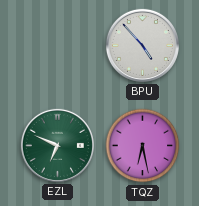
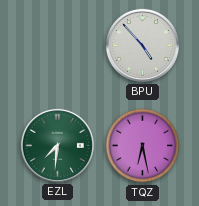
EZL: 6:49 -> 7:31 (57, 145)
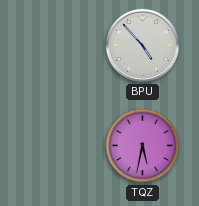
EZL: 7:31 -> none (57, 145)
TQZ: 6:28 -> 5:32 (143, 146)
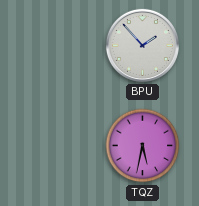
BPU: 4:53 -> 1:53 (142, 45)
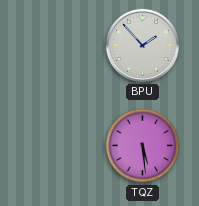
TQZ: 5:32 -> 5:29 (143, 146)
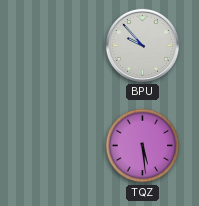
BPU: 1:53 -> 9:53 (142, 45)
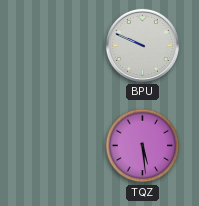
BPU: 9:53 -> 9:49 (142, 45)
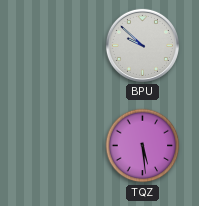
BPU: 9:49 -> 9:52 (142, 45)
